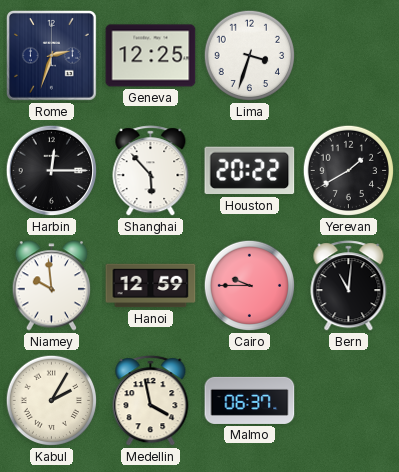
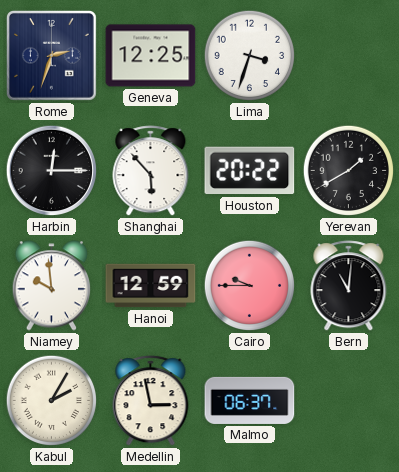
Medellin: 3:58 -> 2:58 (151, 401)
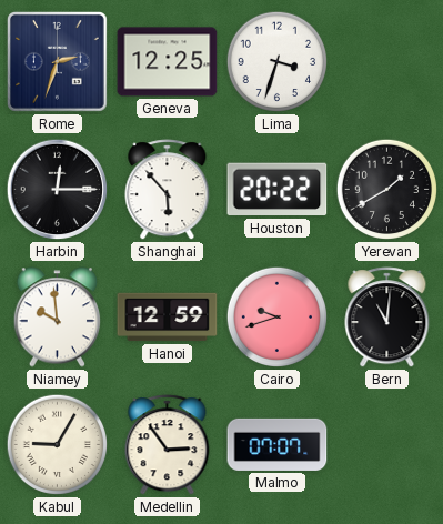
Cairo: 9:45 -> 9:42 (278, 318)
Kabul: 2:05 -> 9:05 (58, 445)
Medellin: 2:58 -> 2:54 (168, 445)
Malmo: 06:37 -> 07:07 (278, 444)
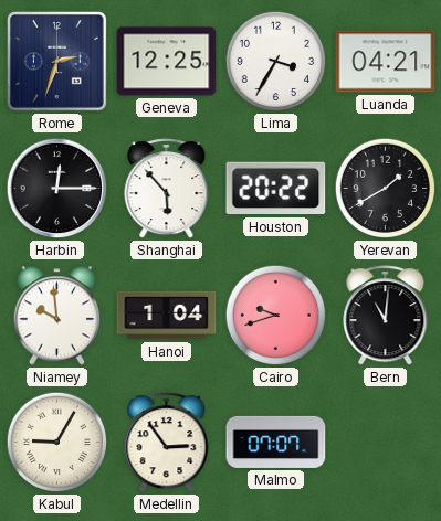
Lima: 3:33 -> 3:35 (276, 62)
Luanda: none -> 04:21 (386, 62)
Hanoi: 12:59 -> 1:04 (167, 316)
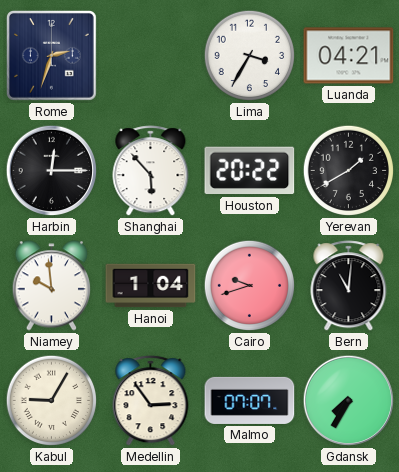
Geneva: 12:25 -> none (167, 62)
Gdansk: none -> 7:35 (349, 401)
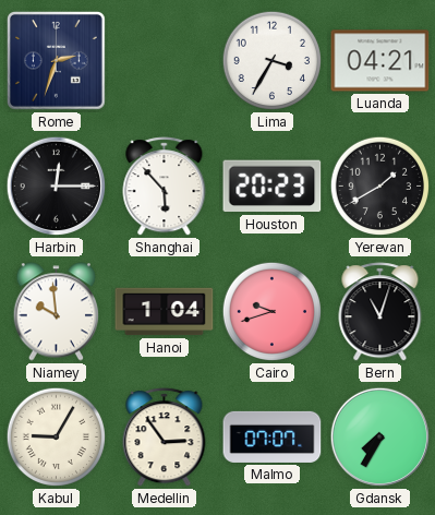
Houston: 20:22 -> 20:23 (273, 187)
Bern: 11:01 -> 11:03 (380, 312)
